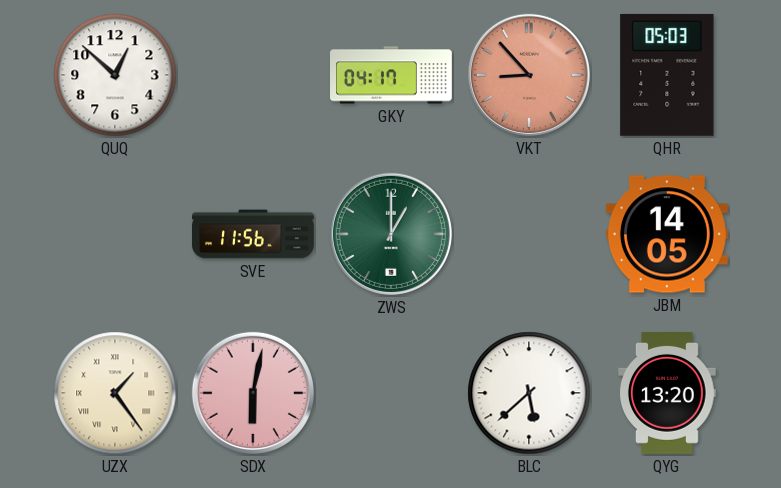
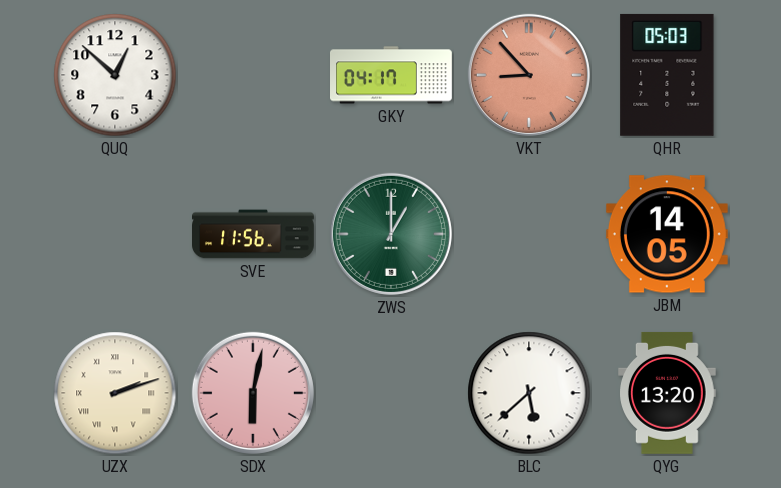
UZX: 1:24 -> 2:12 (115, 393)
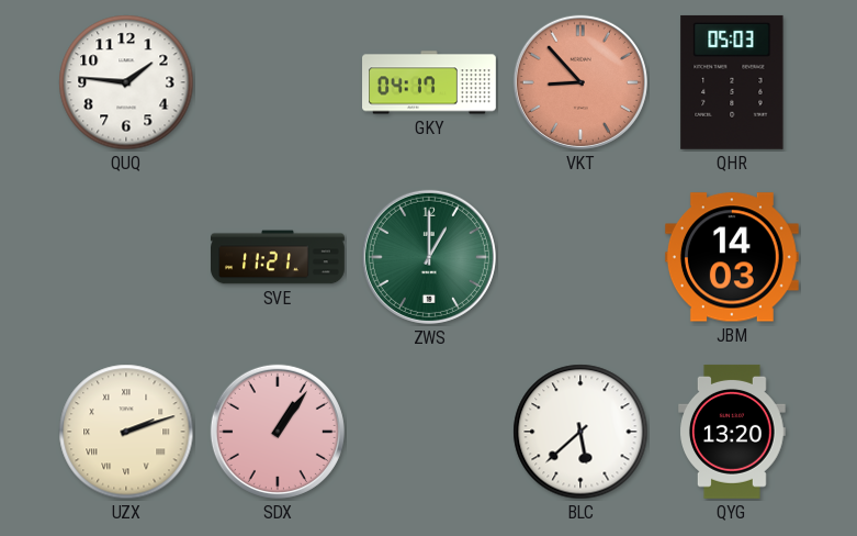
QUQ: 12:52 -> 1:46 (126, 82)
SVE: 11:56 -> 11:21 (279, 257)
JBM: 14:05 -> 14:03 (732, 257)
SDX: 6:02 -> 1:06 (278, 432)
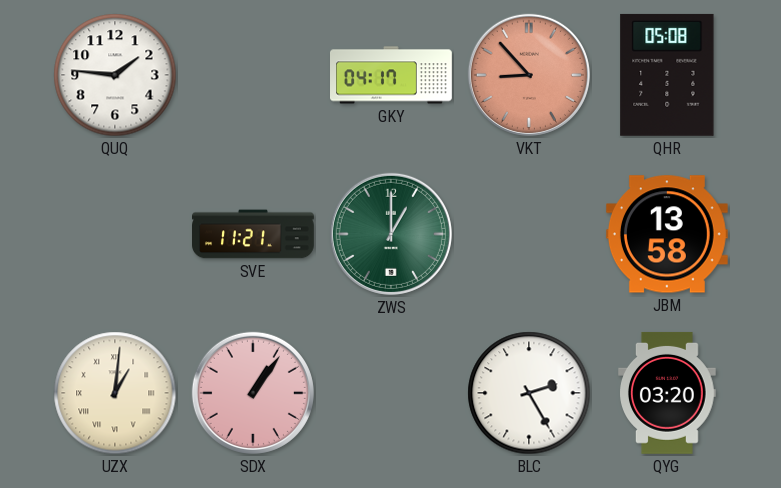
QHR: 05:03 -> 05:08 (667, 75)
JBM: 14:03 -> 13:58 (667, 234)
UZX: 2:12 -> 1:01 (115, 393)
BLC: 5:38 -> 2:25 (529, 393)
QYG: 13:20 -> 03:20 (668, 393)
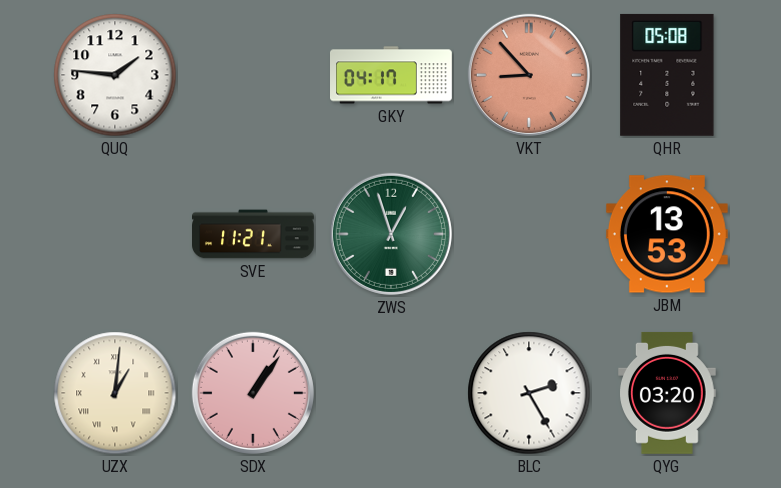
ZWS: 1:00 -> 12:57 (391, 234)
JBM: 13:58 -> 13:53 (667, 234)
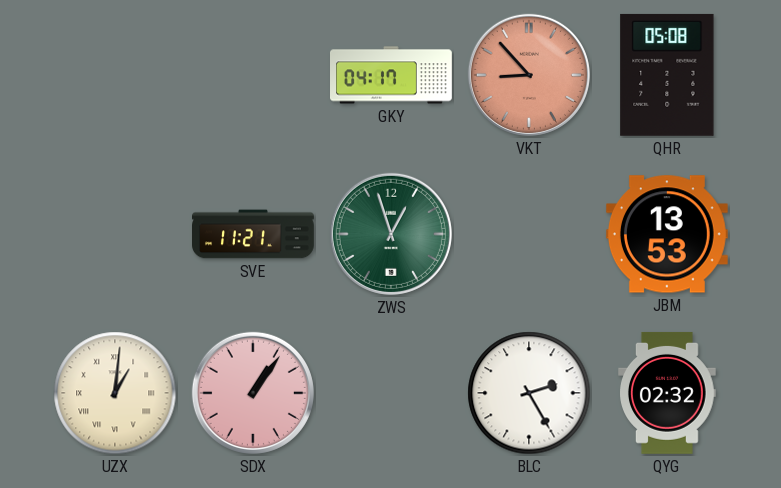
QUQ: 1:46 -> none (115, 75)
QYG: 03:20 -> 02:32 (668, 393)
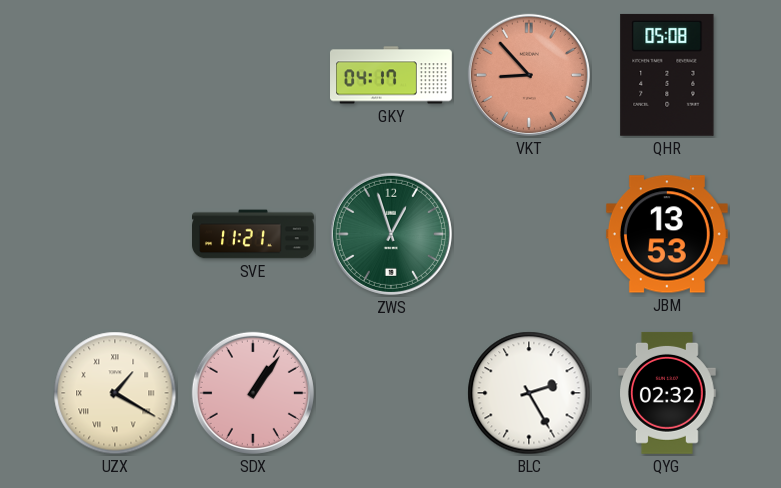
UZX: 1:01 -> 1:20 (115, 393)
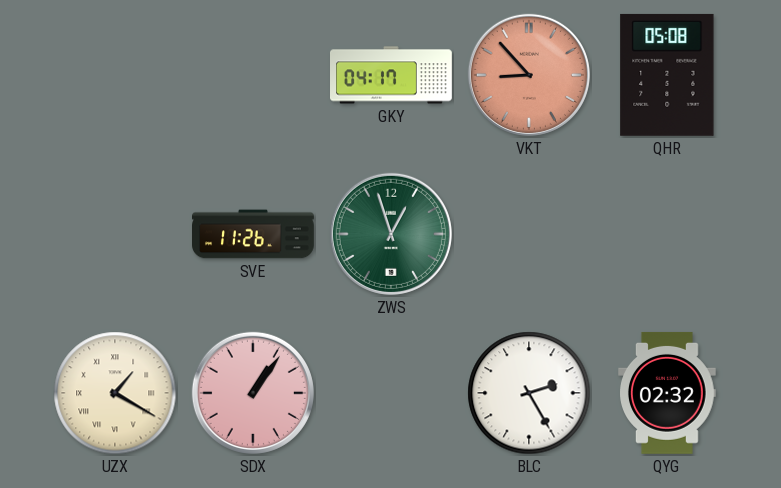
SVE: 11:21 -> 11:26 (254, 234)
JBM: 13:53 -> none (667, 234)
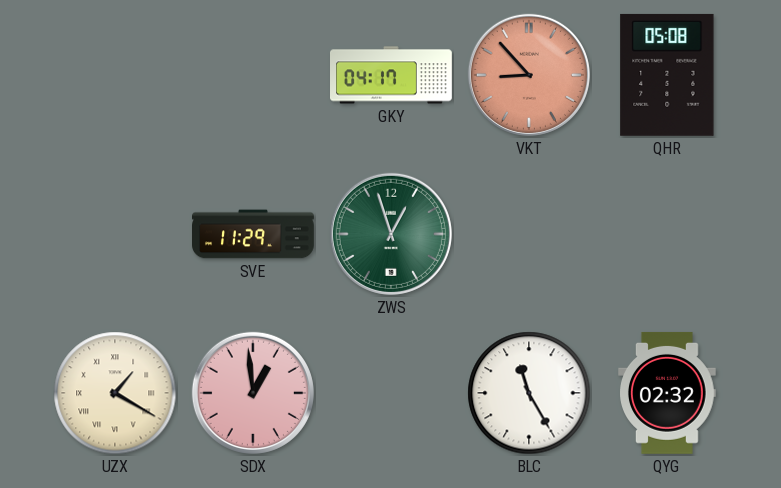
SVE: 11:26 -> 11:29 (254, 234)
SDX: 1:06 -> 12:59 (253, 393)
BLC: 2:25 -> 11:25 (529, 393)
